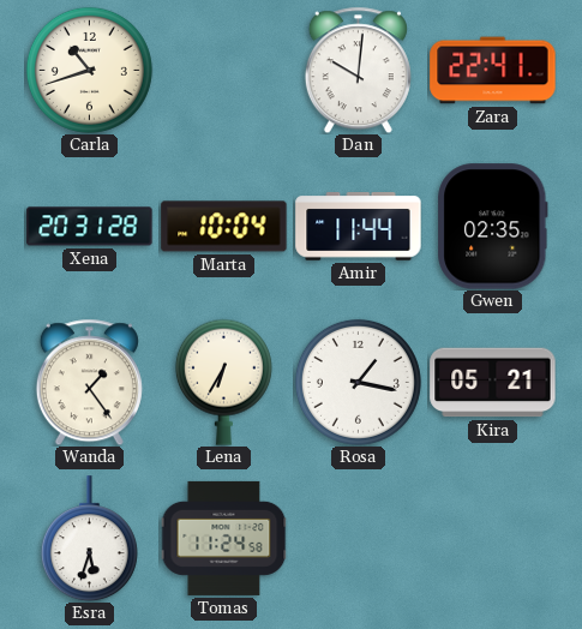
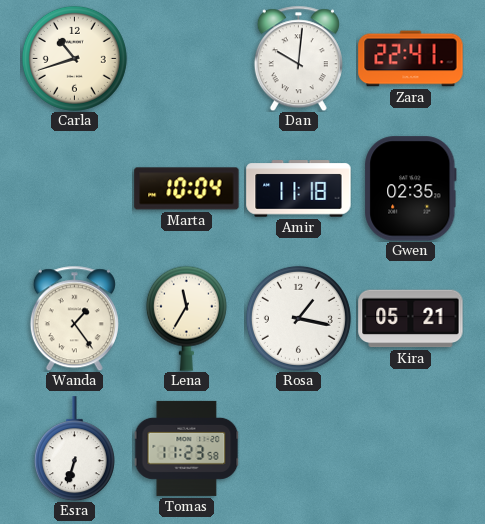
Xena: 20:31 -> none (90, 227)
Amir: 11:44 -> 11:18 (299, 189)
Lena: 6:35 -> 11:35 (186, 318)
Esra: 5:33 -> 6:33 (74, 449)
Tomas: 11:24 -> 11:23 (186, 448)
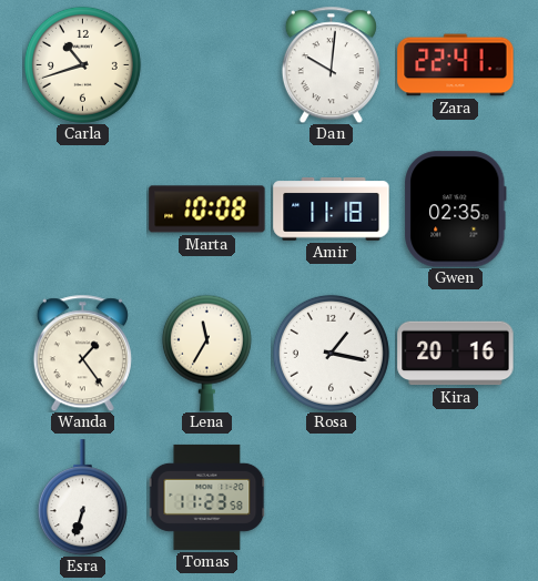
Marta: 10:04 -> 10:08 (207, 210)
Kira: 05:21 -> 20:16 (456, 354)
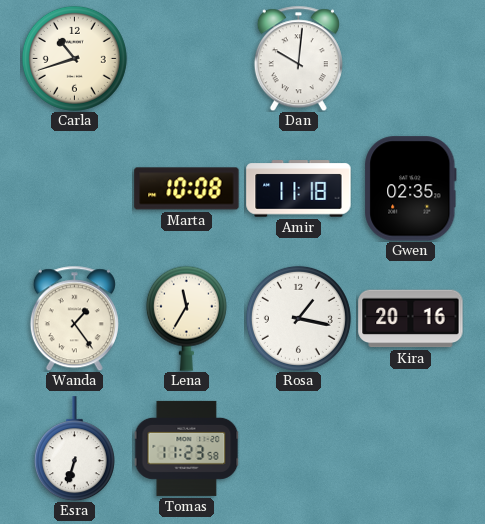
Zara: 22:41 -> none (456, 65)
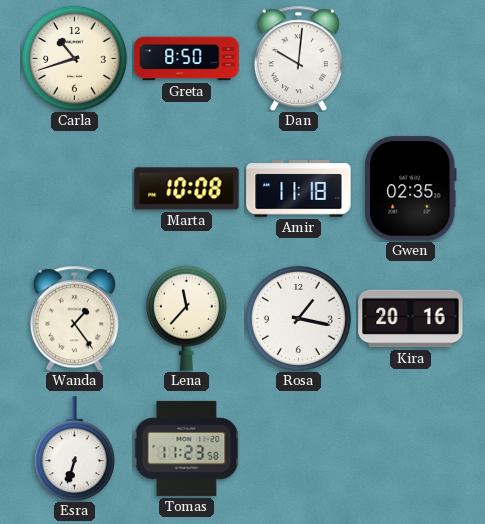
Greta: none -> 8:50 (187, 59)
Lena: 11:35 -> 11:37 (186, 318)
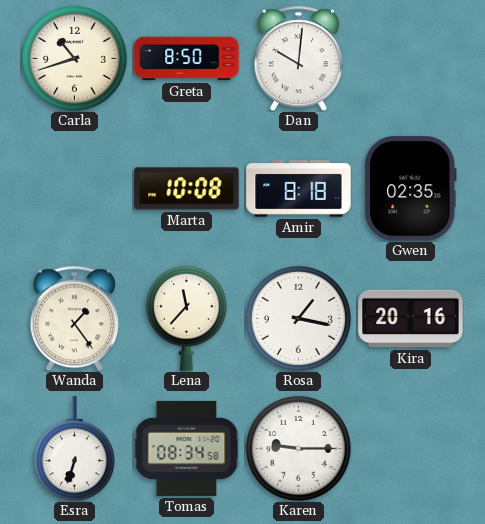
Amir: 11:18 -> 8:18 (299, 189)
Tomas: 11:23 -> 08:34 (186, 448)
Karen: none -> 9:15 (298, 448)
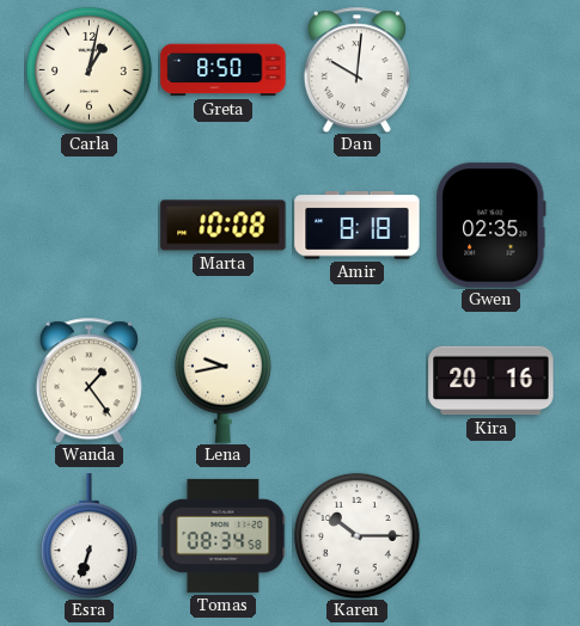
Carla: 10:42 -> 1:02 (88, 69)
Lena: 11:37 -> 9:43 (222, 380)
Rosa: 1:17 -> none (298, 318)
Karen: 9:15 -> 10:15 (356, 535)
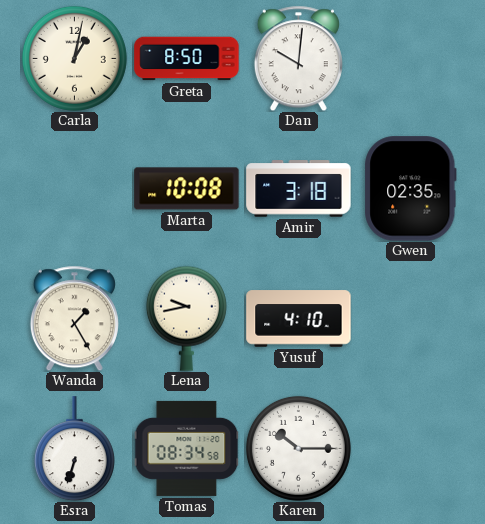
Amir: 8:18 -> 3:18 (299, 189)
Wanda: 1:24 -> 1:25 (74, 318)
Yusuf: none -> 4:10 (299, 319)
Kira: 20:16 -> none (492, 381)
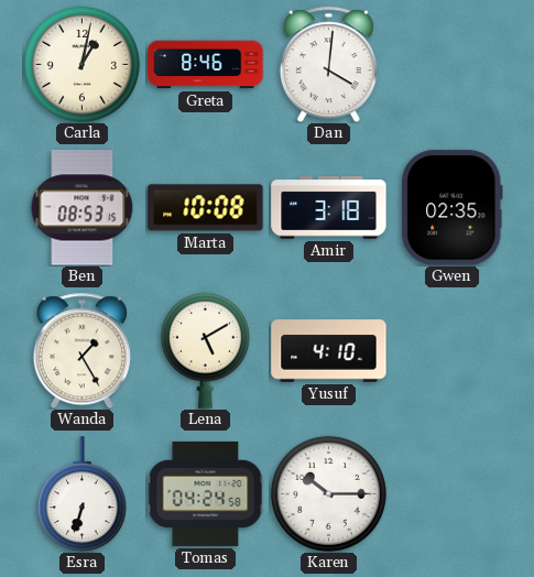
Greta: 8:50 -> 8:46 (206, 65)
Dan: 10:01 -> 4:01 (328, 64)
Ben: none -> 08:53 (83, 208)
Lena: 9:43 -> 5:10 (205, 350)
Tomas: 08:34 -> 04:24 (205, 493)
